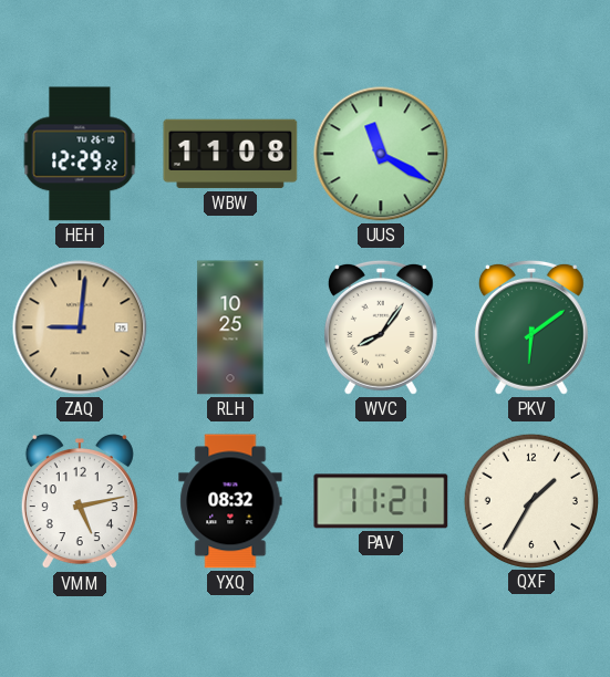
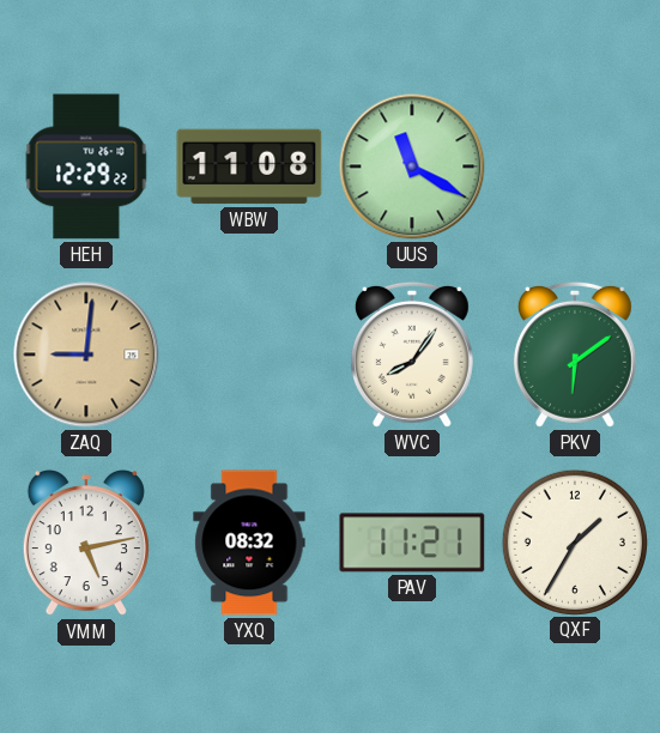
RLH: 10:25 -> none (230, 327)
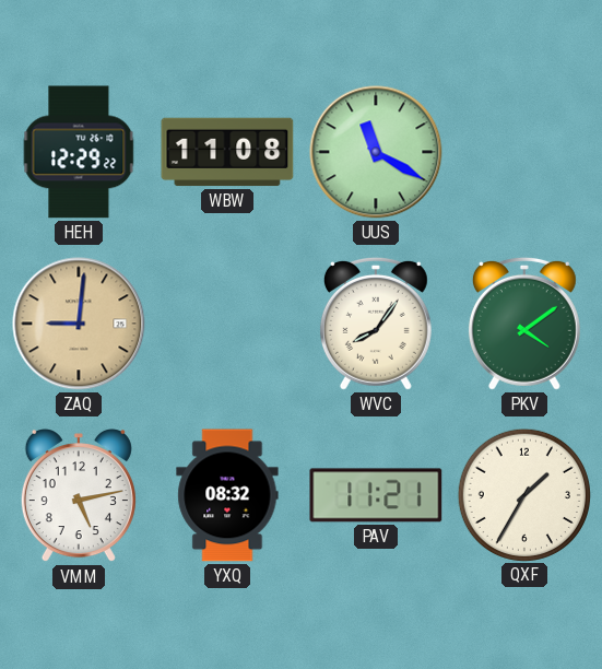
PKV: 6:09 -> 4:09 (524, 324)
